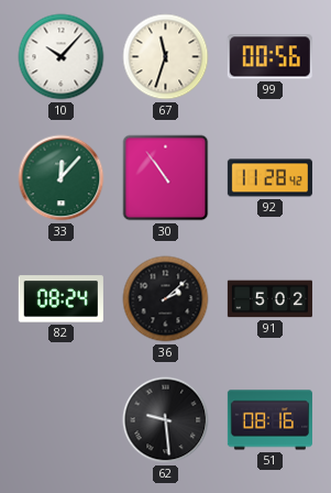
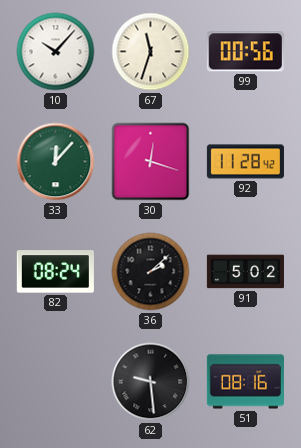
30: 10:54 -> 12:18 (151, 162)
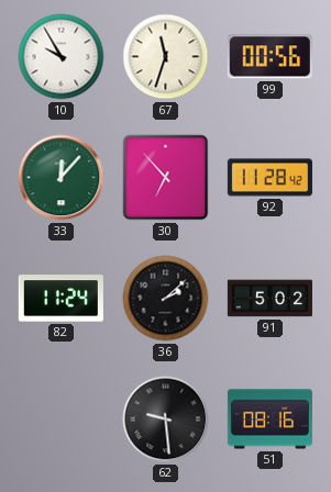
10: 10:07 -> 9:55 (62, 57)
30: 12:18 -> 6:53 (166, 178)
82: 08:24 -> 11:24 (60, 299)
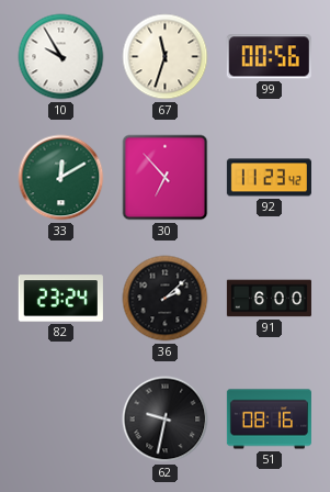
33: 12:07 -> 12:10 (61, 178)
92: 11:28 -> 11:23 (269, 178)
82: 11:24 -> 23:24 (60, 299)
91: 5:02 -> 6:00 (269, 299)
62: 9:29 -> 9:32 (166, 420)
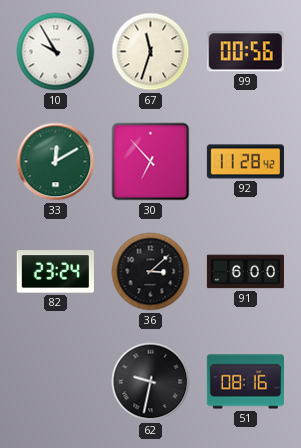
92: 11:23 -> 11:28 (245, 162)
36: 2:08 -> 3:08 (151, 272)
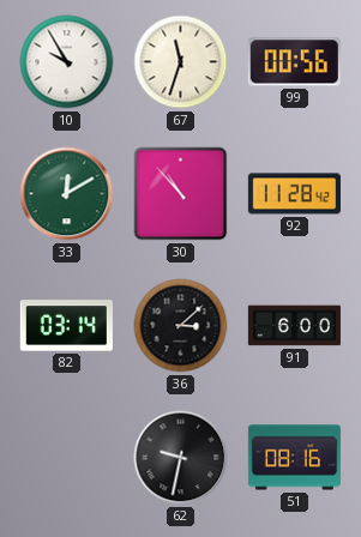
30: 6:53 -> 10:53 (181, 194)
82: 23:24 -> 03:14 (66, 326)
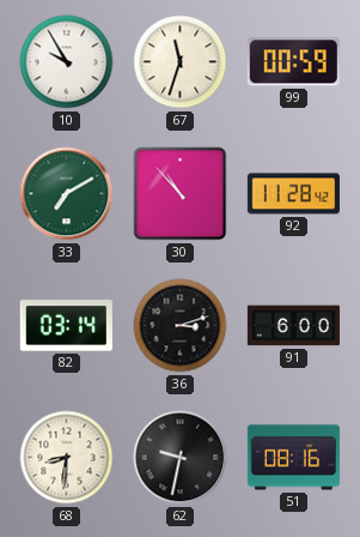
99: 00:56 -> 00:59 (293, 62)
33: 12:10 -> 7:10 (67, 194)
36: 3:08 -> 3:12 (181, 326)
68: none -> 8:31 (67, 458)
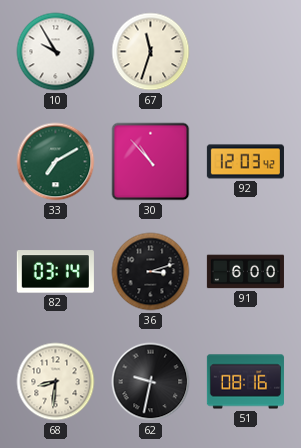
99: 00:59 -> none (293, 62)
92: 11:28 -> 12:03 (245, 162)
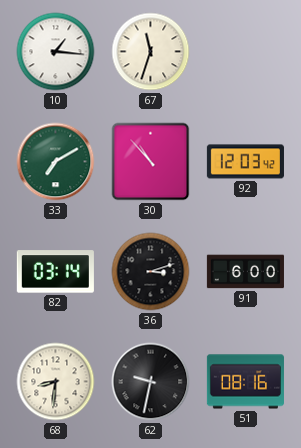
10: 9:55 -> 1:16 (56, 52)
